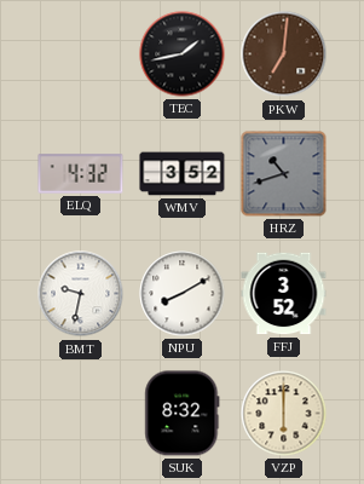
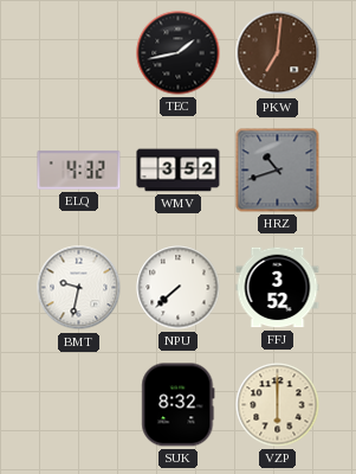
NPU: 8:10 -> 7:38 (179, 288)
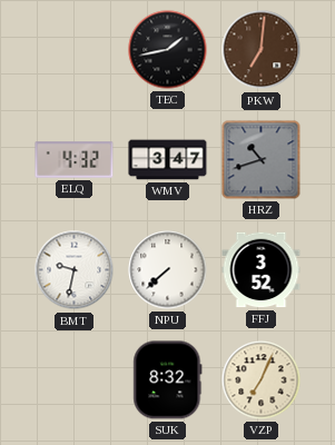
WMV: 3:52 -> 3:47 (168, 160)
VZP: 6:00 -> 7:04 (262, 380)
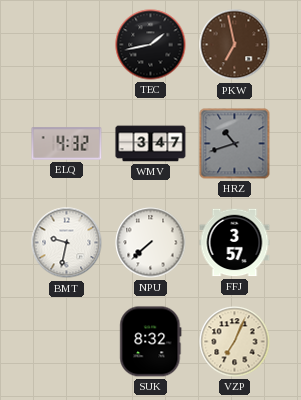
PKW: 7:01 -> 6:58 (235, 45)
FFJ: 3:52 -> 3:57 (235, 243)
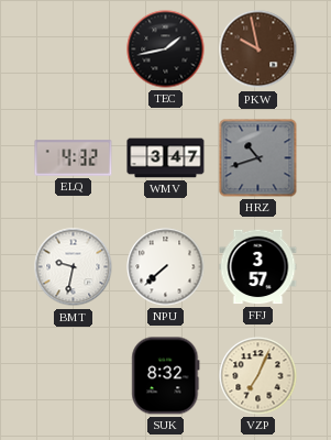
PKW: 6:58 -> 9:58 (258, 50)
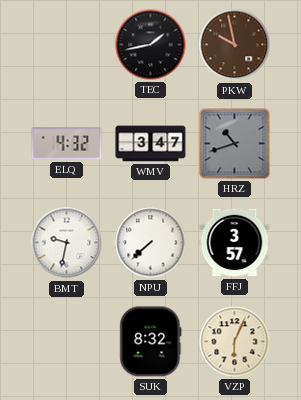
VZP: 7:04 -> 6:04 (235, 342)
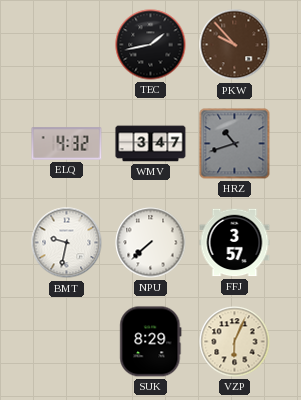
PKW: 9:58 -> 9:53 (235, 45)
SUK: 8:32 -> 8:29 (151, 342)
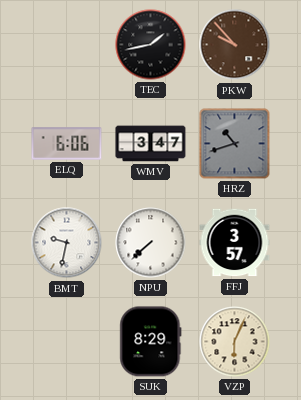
ELQ: 4:32 -> 6:06 (67, 144)
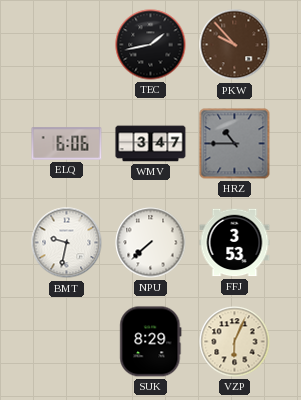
HRZ: 10:42 -> 10:45 (235, 144)
FFJ: 3:57 -> 3:53 (235, 243)
